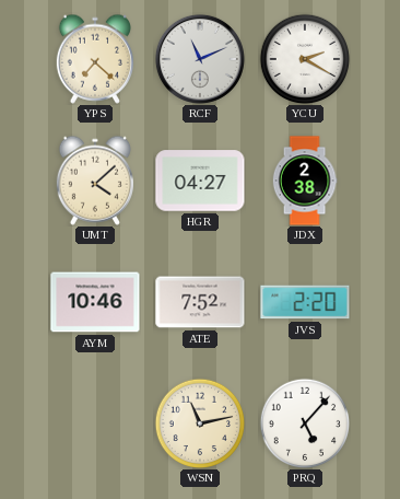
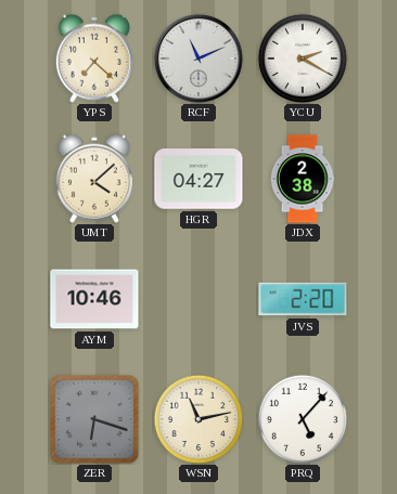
ATE: 7:52 -> none (200, 302)
ZER: none -> 6:18 (94, 419)
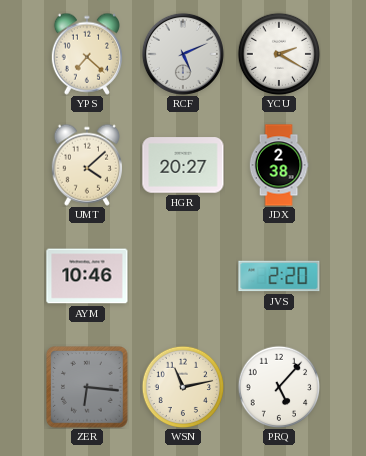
RCF: 11:11 -> 5:11 (183, 54)
HGR: 04:27 -> 20:27 (183, 165)
ZER: 6:18 -> 6:16 (87, 387)
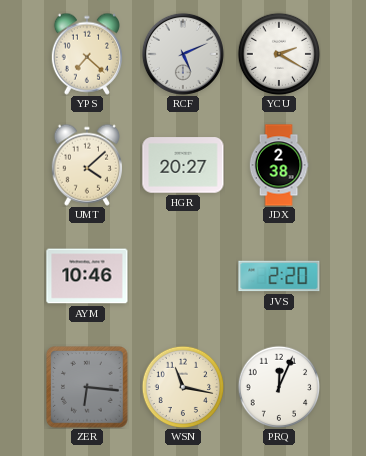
WSN: 11:13 -> 11:17 (183, 387)
PRQ: 5:07 -> 12:04 (279, 387)
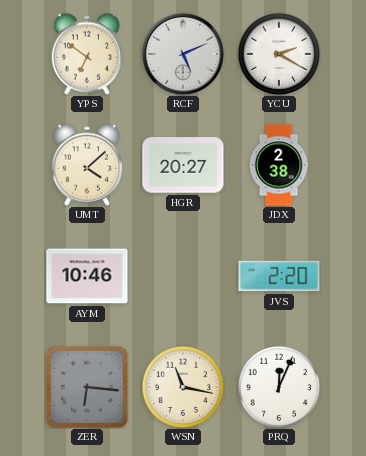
YPS: 7:22 -> 6:51 (86, 54)
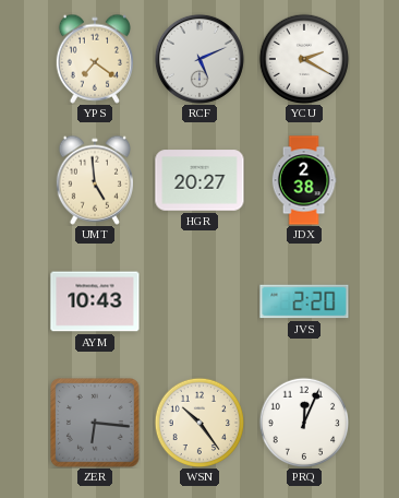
YPS: 6:51 -> 7:21 (94, 59)
UMT: 4:08 -> 4:59 (94, 180)
AYM: 10:46 -> 10:43 (95, 301)
WSN: 11:17 -> 10:24 (199, 423)
